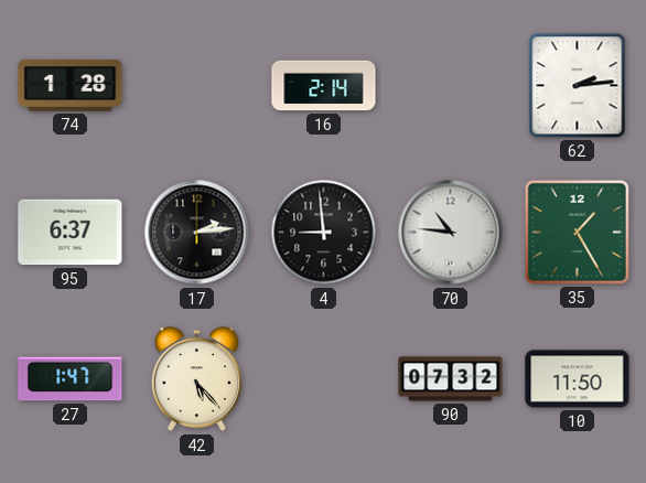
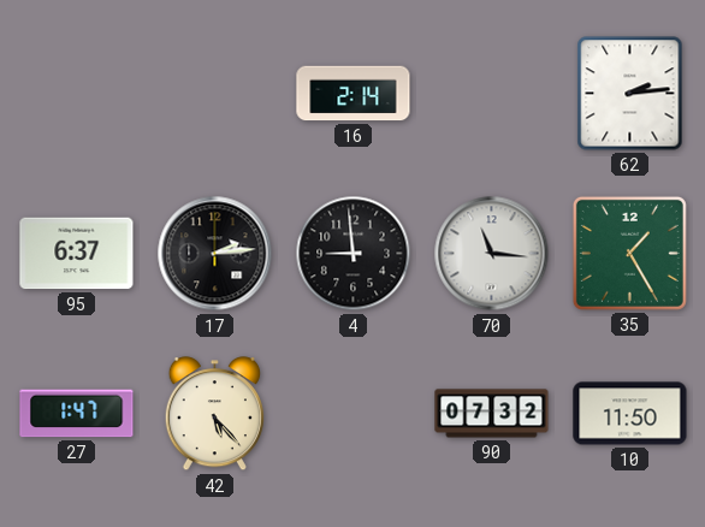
74: 1:28 -> none (71, 85)
70: 10:46 -> 11:16 (492, 254)
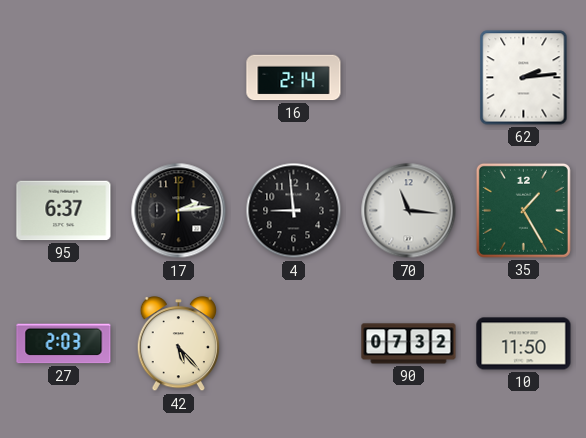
27: 1:47 -> 2:03 (64, 344)
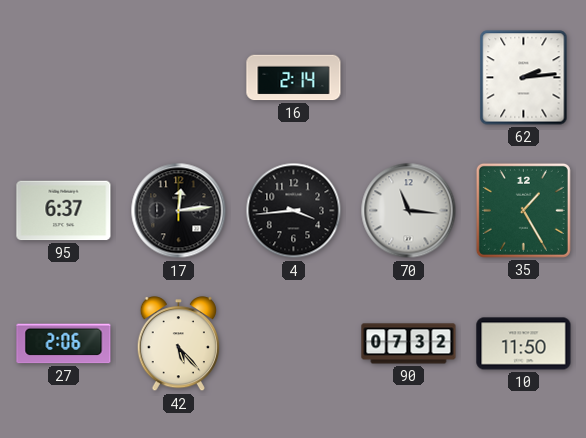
17: 2:14 -> 12:14 (179, 211)
4: 8:59 -> 3:44 (294, 211)
27: 2:03 -> 2:06 (64, 344)
